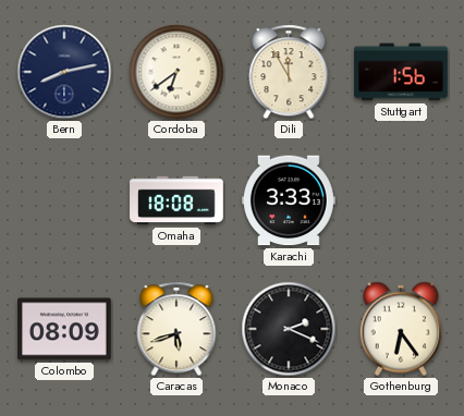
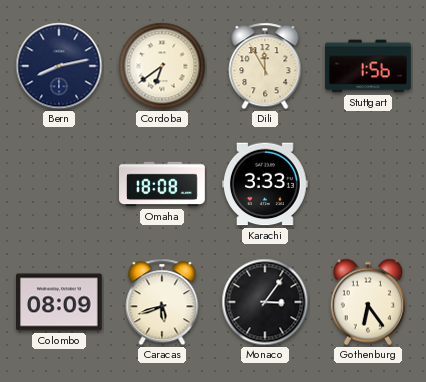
Monaco: 2:19 -> 3:06 (265, 302)
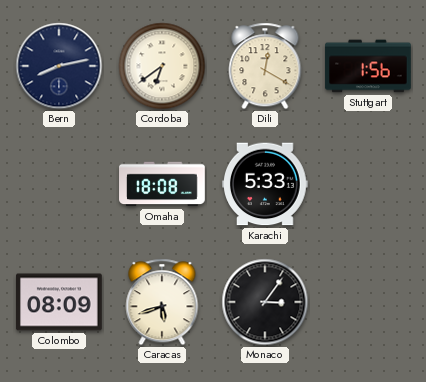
Dili: 11:55 -> 12:20 (265, 66)
Karachi: 3:33 -> 5:33 (266, 184)
Gothenburg: 6:24 -> none (367, 302)
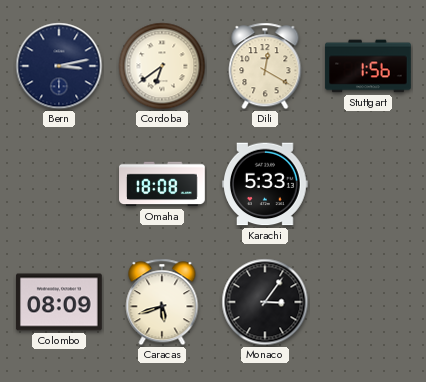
Bern: 8:13 -> 3:13 (59, 66)
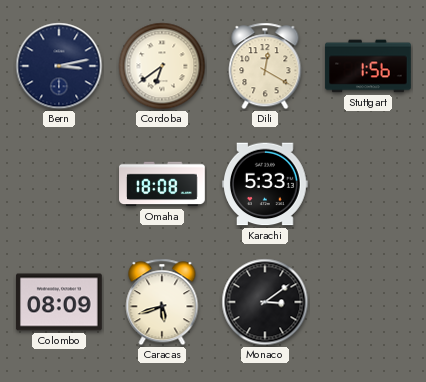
Monaco: 3:06 -> 3:09 (265, 302)
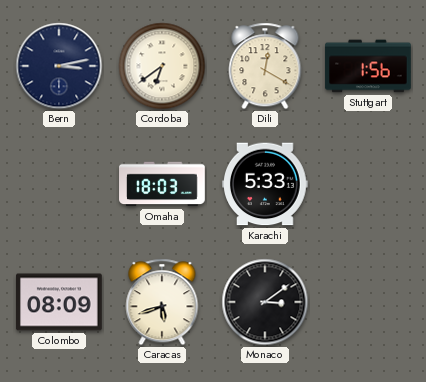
Omaha: 18:08 -> 18:03 (162, 184)
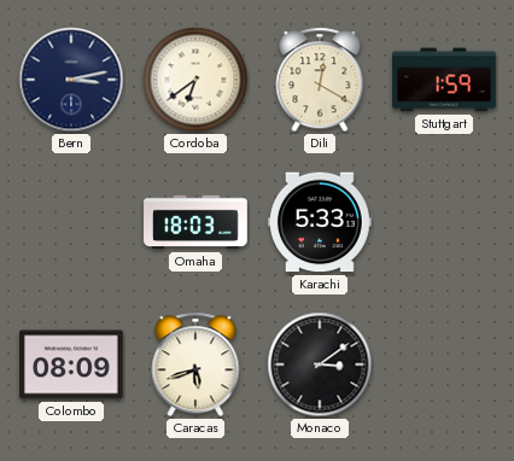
Stuttgart: 1:56 -> 1:59 (444, 80)
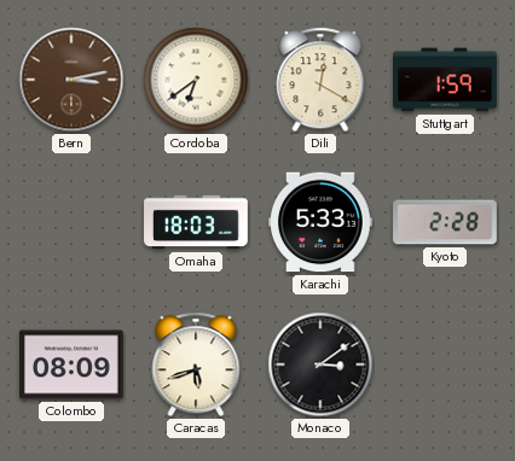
Bern dial: navy -> brown (71, 80)
Kyoto: none -> 2:28 (445, 222)
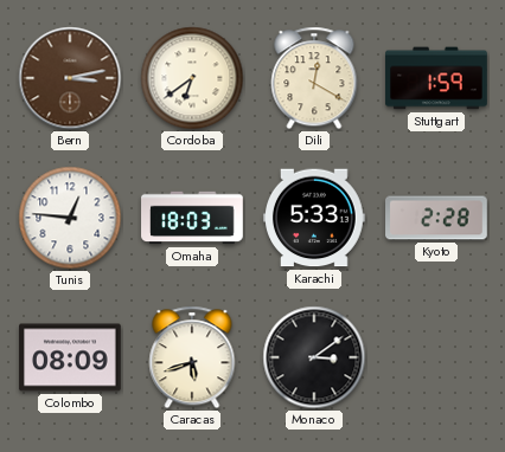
Tunis: none -> 12:46 (70, 218)
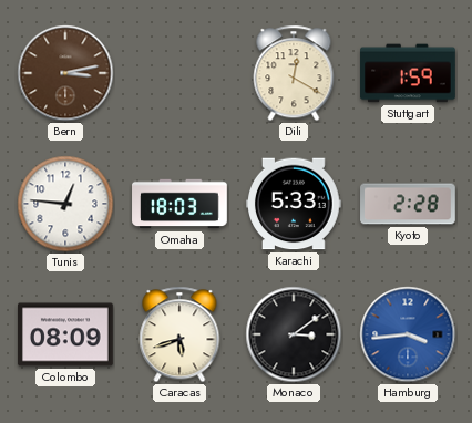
Cordoba: 6:39 -> none (192, 78)
Hamburg: none -> 3:44 (408, 334)
